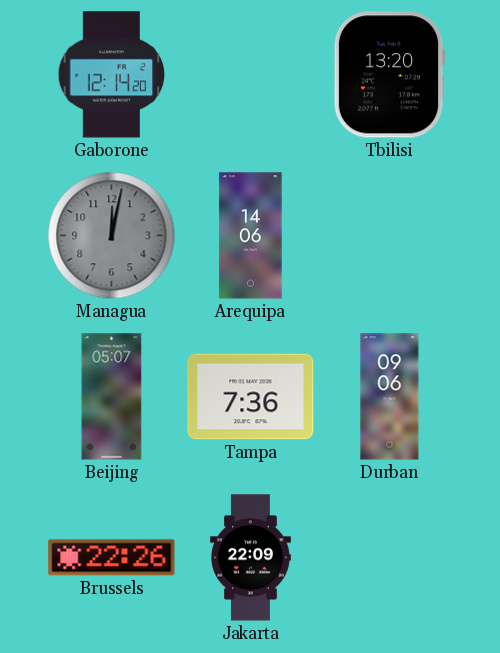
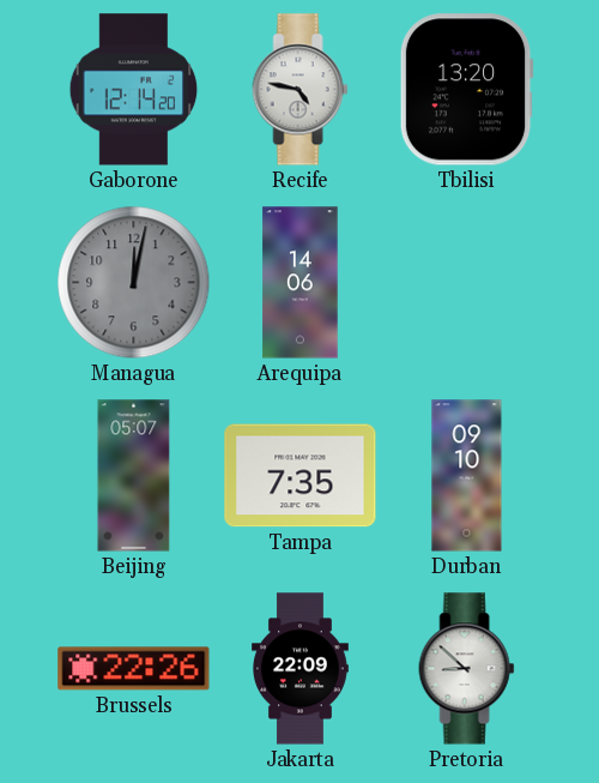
Recife: none -> 4:47 (301, 90)
Tampa: 7:36 -> 7:35 (301, 476)
Durban: 09:06 -> 09:10 (467, 476)
Pretoria: none -> 8:52 (467, 669)
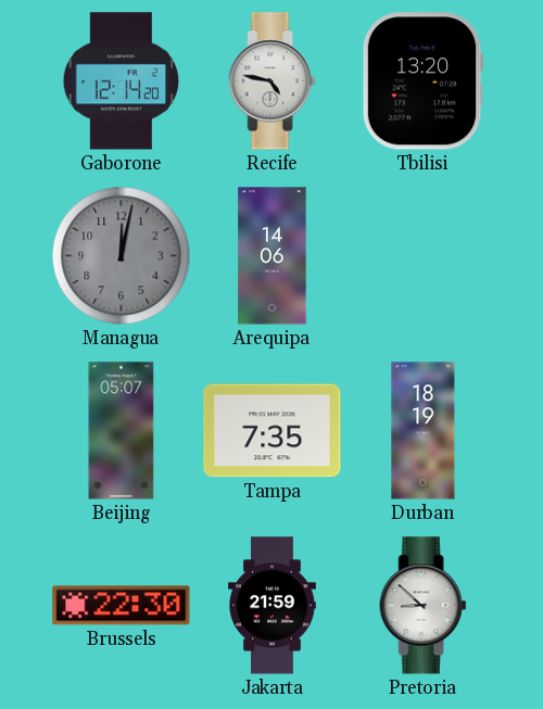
Durban: 09:10 -> 18:19 (424, 431)
Brussels: 22:26 -> 22:30 (122, 606)
Jakarta: 22:09 -> 21:59 (273, 606)
